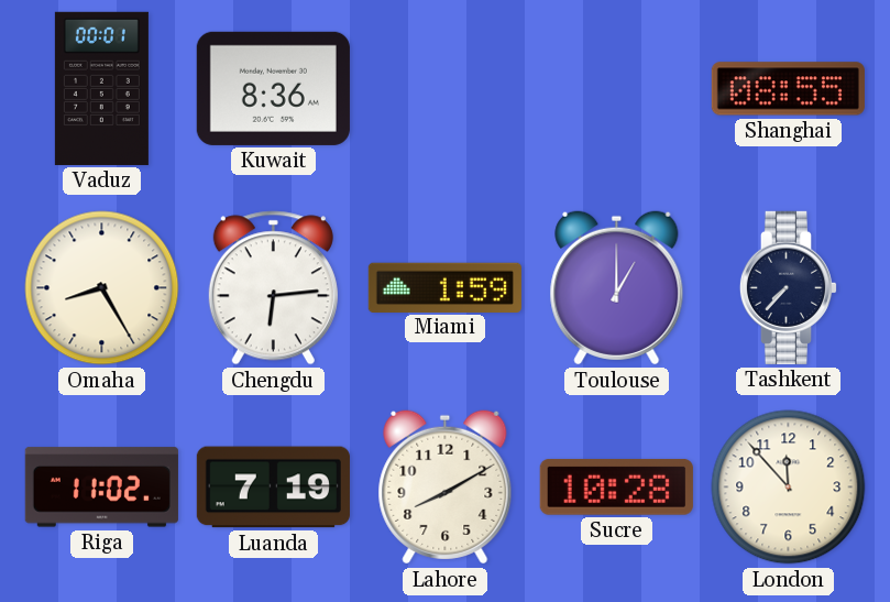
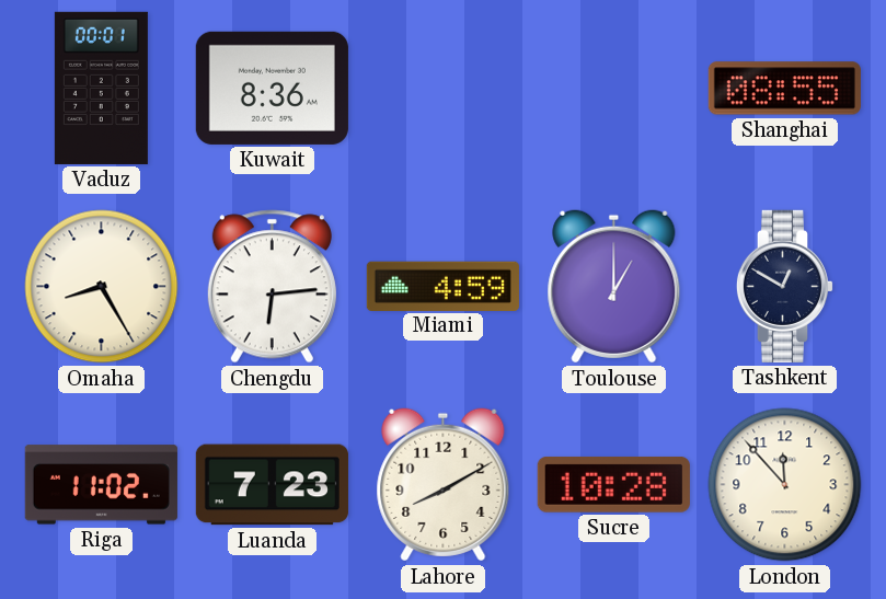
Miami: 1:59 -> 4:59 (442, 286)
Tashkent: 7:37 -> 12:50 (785, 286)
Luanda: 7:19 -> 7:23 (272, 485)
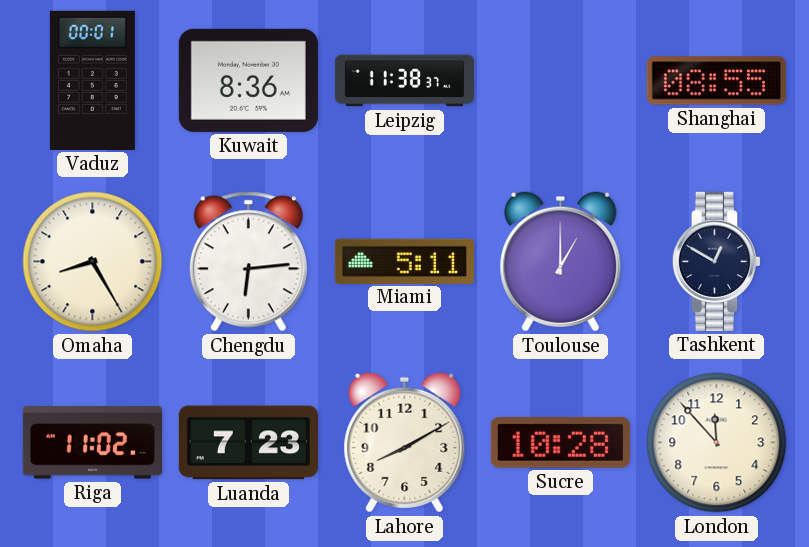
Leipzig: none -> 11:38 (404, 81)
Miami: 4:59 -> 5:11 (404, 261)
